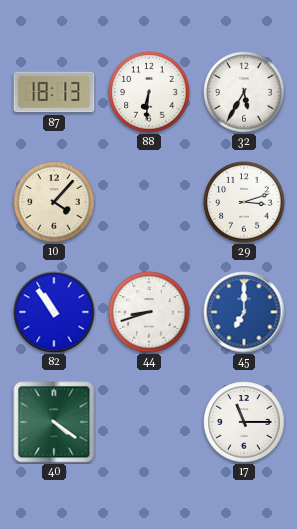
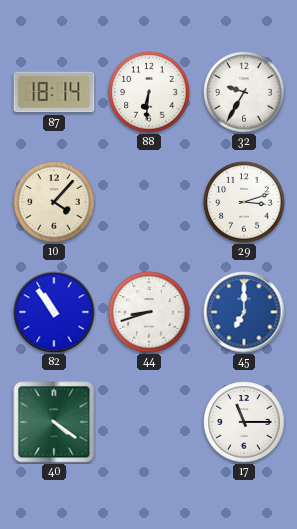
87: 18:13 -> 18:14 (54, 92)
32: 5:35 -> 9:35 (244, 92)
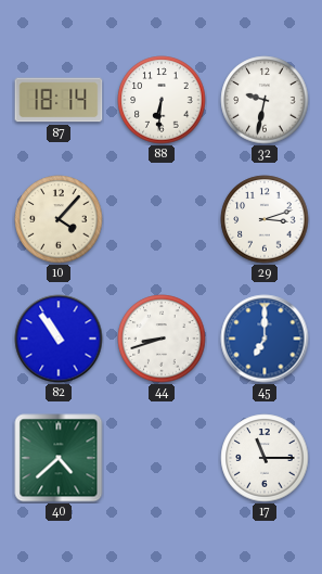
32: 9:35 -> 9:32 (265, 100)
40: 4:21 -> 4:38 (59, 458)
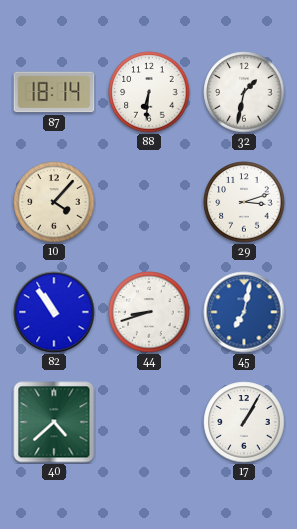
32: 9:32 -> 1:32 (244, 92)
45: 7:00 -> 7:02 (244, 312)
17: 11:15 -> 1:05 (244, 422)
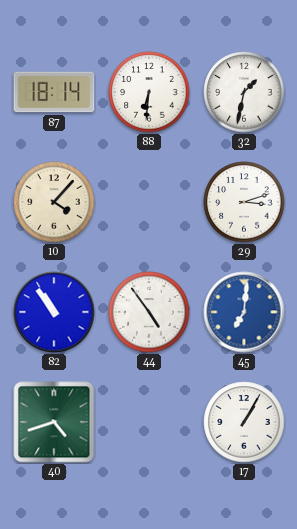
44: 8:42 -> 4:54 (149, 312)
45: 7:02 -> 7:01 (244, 312)
40: 4:38 -> 4:42 (54, 422)
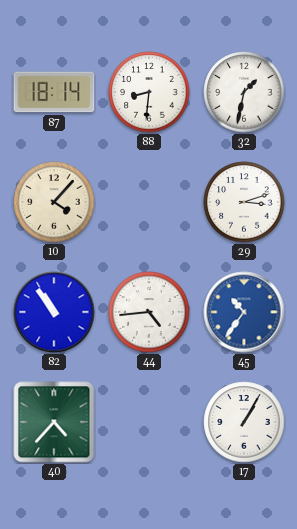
88: 6:31 -> 8:31 (149, 92)
44: 4:54 -> 4:44 (149, 312)
45: 7:01 -> 10:36 (244, 312)
40: 4:42 -> 4:37 (54, 422)
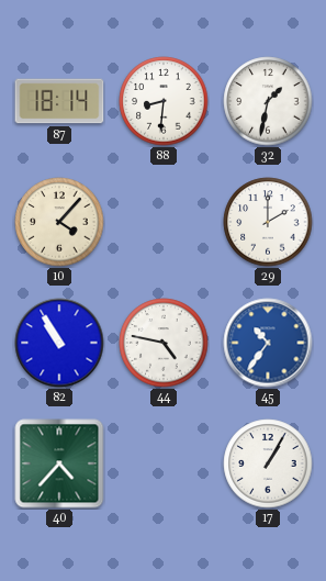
29: 3:12 -> 2:00 (268, 222)
82: 10:54 -> 10:55 (59, 343)
44: 4:44 -> 4:47 (164, 343)
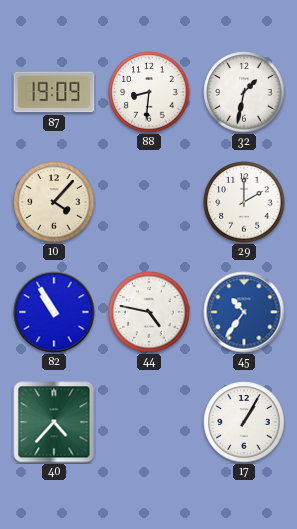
87: 18:14 -> 19:09 (54, 92)
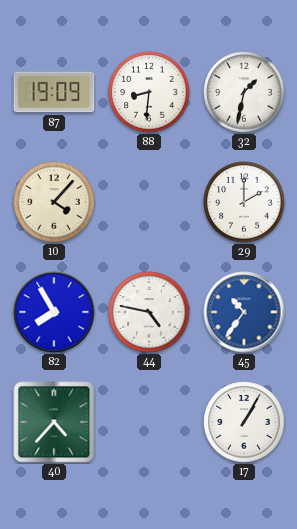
82: 10:55 -> 7:55 (54, 312)
